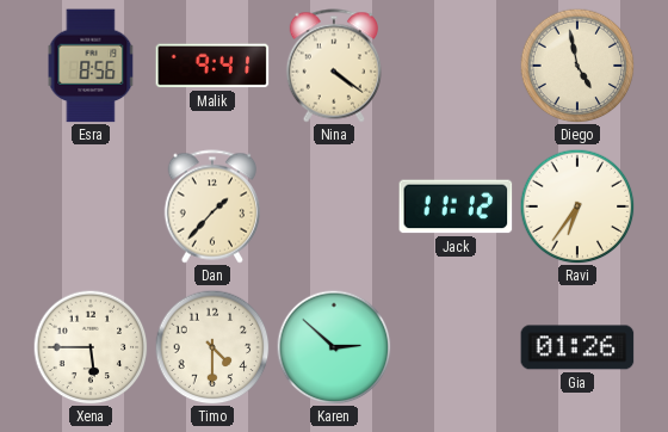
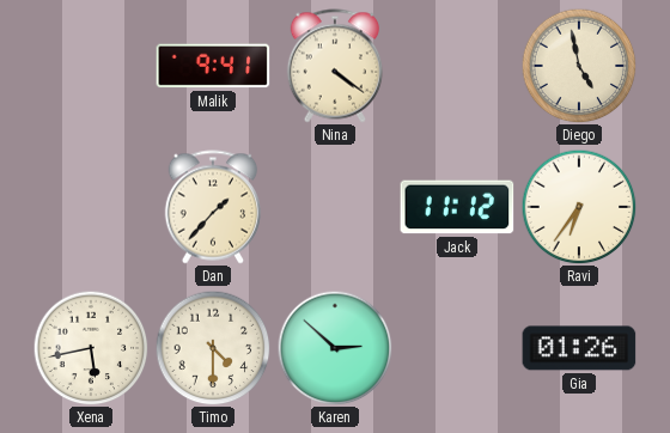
Esra: 8:56 -> none (91, 66)
Xena: 5:45 -> 5:43 (91, 348)
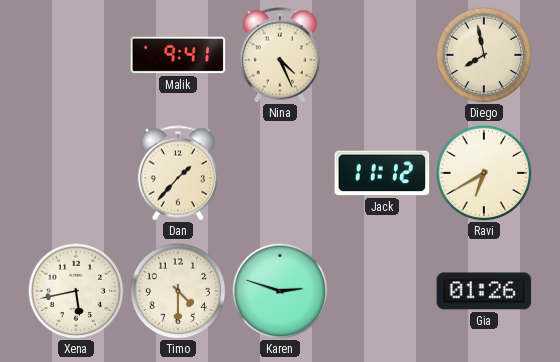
Nina: 4:21 -> 4:26 (279, 55)
Diego: 4:58 -> 7:58 (484, 55)
Ravi: 6:36 -> 6:40 (484, 173)
Karen: 2:52 -> 2:48 (280, 291)
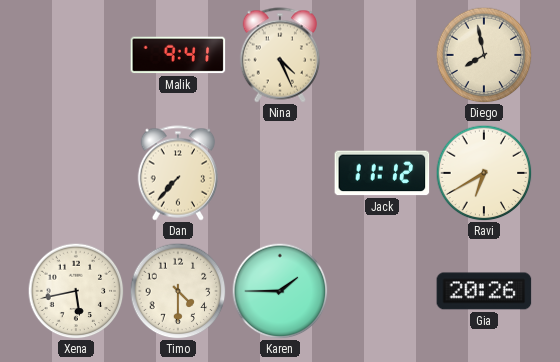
Dan: 1:37 -> 7:37 (177, 173)
Karen: 2:48 -> 1:45 (280, 291)
Gia: 01:26 -> 20:26 (484, 291)
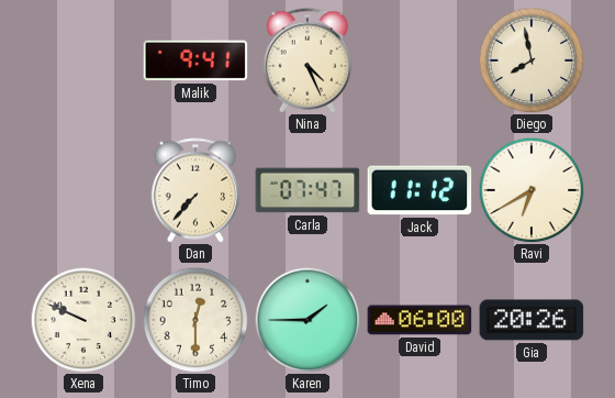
Carla: none -> 07:47 (307, 190)
Xena: 5:43 -> 9:49 (83, 320)
Timo: 4:30 -> 12:30 (195, 320)
David: none -> 06:00 (420, 320)
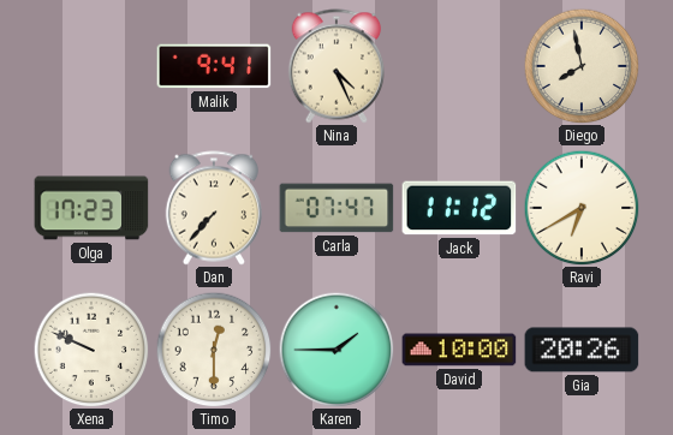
Olga: none -> 17:23 (91, 208)
David: 06:00 -> 10:00 (459, 350)
